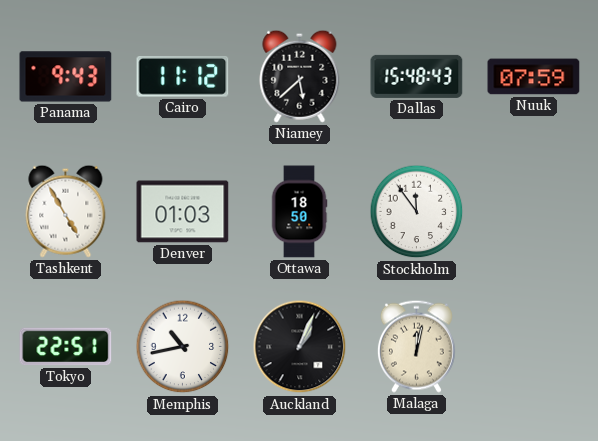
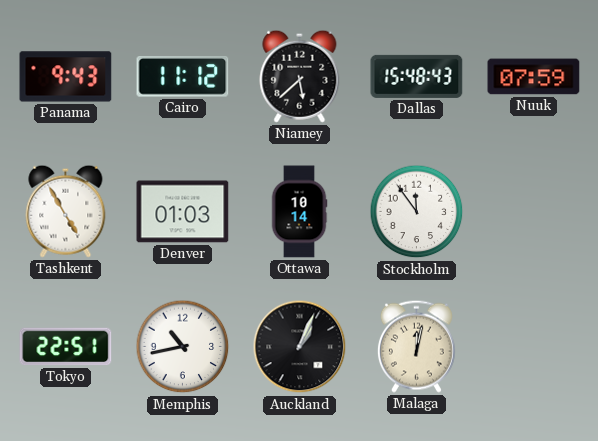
Ottawa: 18:50 -> 10:14 (299, 212)
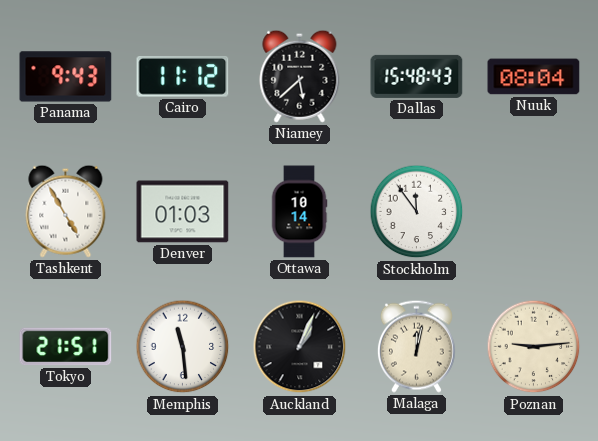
Nuuk: 07:59 -> 08:04 (534, 77)
Tokyo: 22:51 -> 21:51 (66, 347)
Memphis: 10:43 -> 11:29 (183, 347)
Poznan: none -> 9:14 (534, 347)
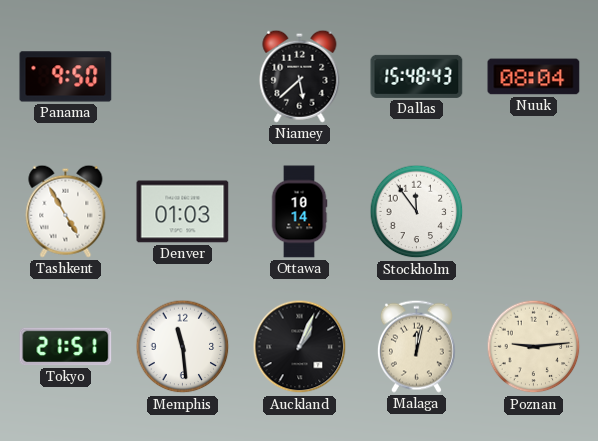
Panama: 9:43 -> 9:50 (66, 77)
Cairo: 11:12 -> none (183, 77)
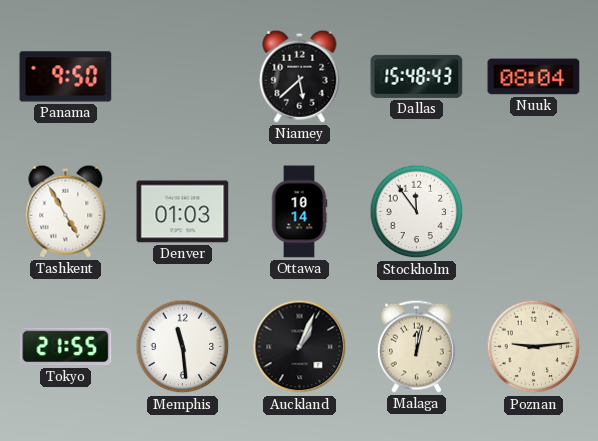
Tokyo: 21:51 -> 21:55 (66, 347)
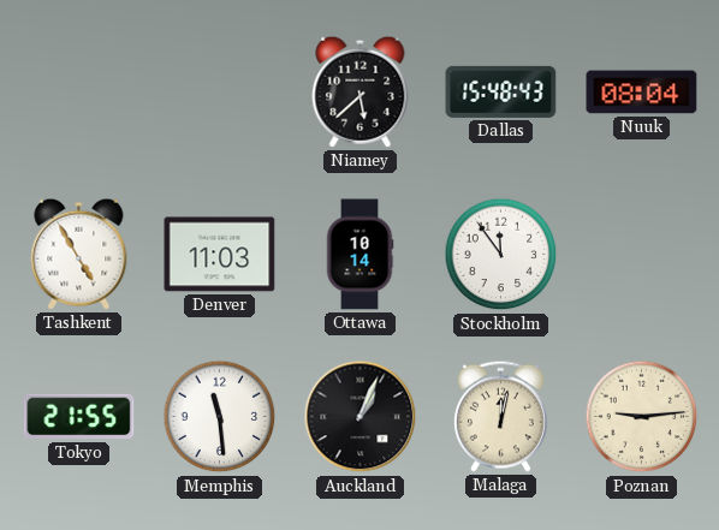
Panama: 9:50 -> none (66, 77)
Denver: 01:03 -> 11:03 (220, 255)
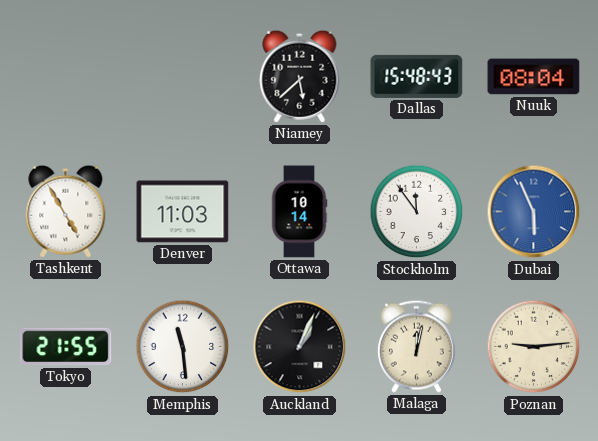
Dubai: none -> 5:56 (534, 212)
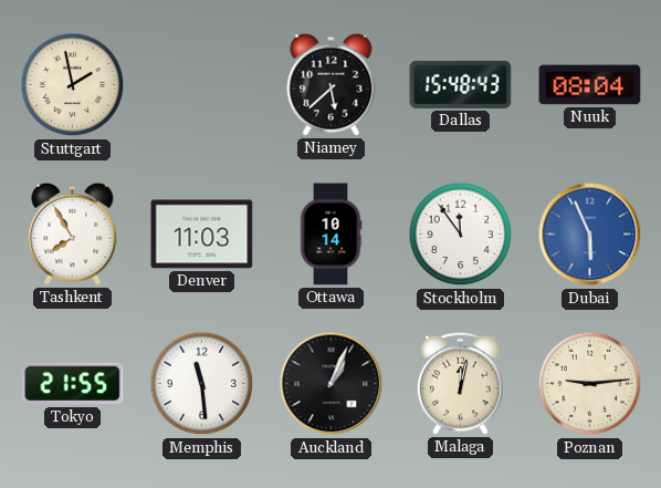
Stuttgart: none -> 1:58 (73, 85)
Tashkent: 4:55 -> 7:55 (73, 233)
